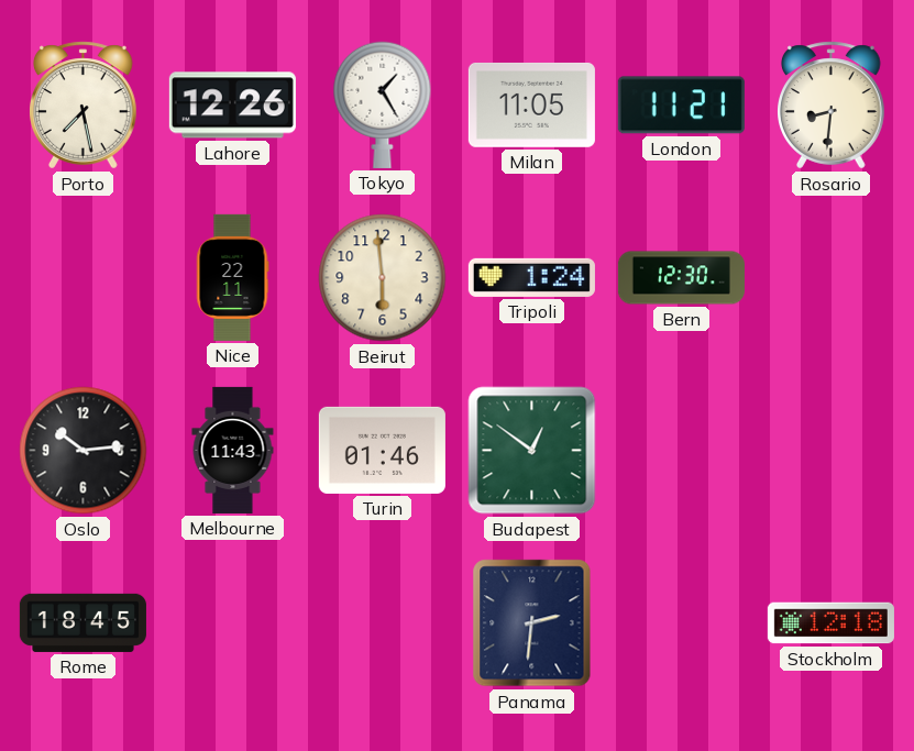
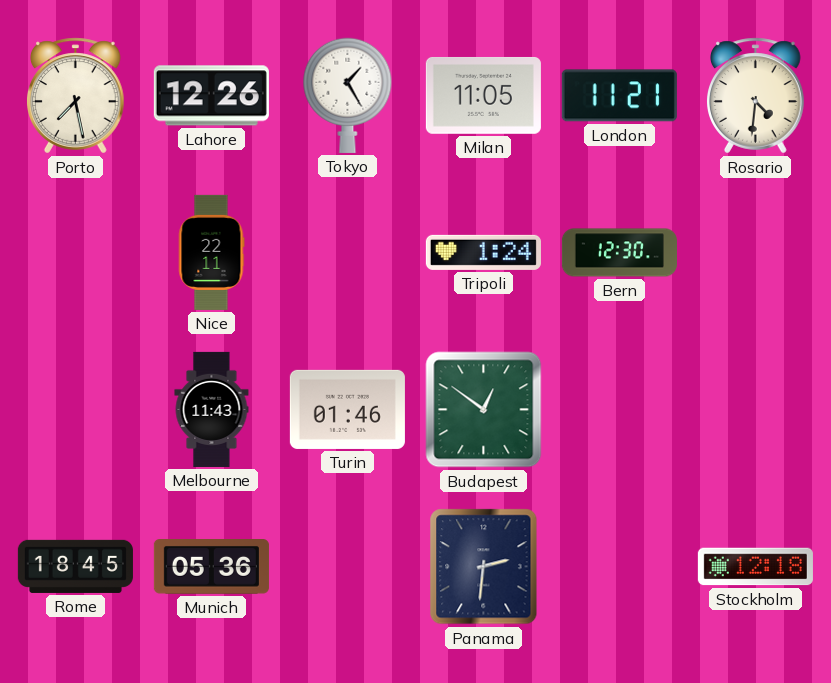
Rosario: 8:31 -> 4:31 (756, 96)
Beirut: 5:59 -> none (383, 278)
Oslo: 10:14 -> none (84, 451)
Munich: none -> 05:36 (211, 567)
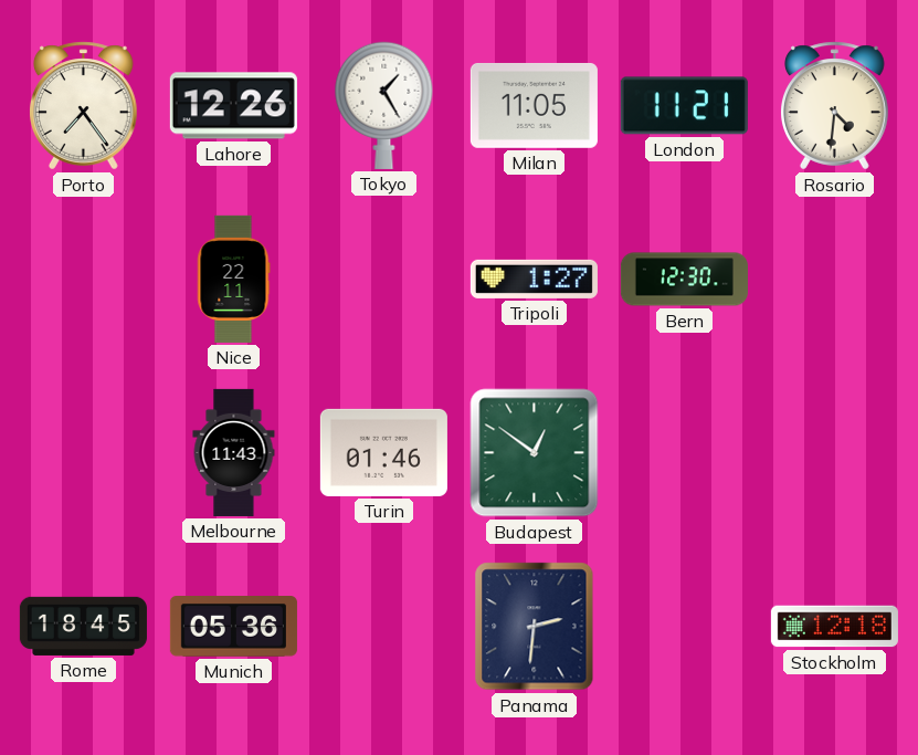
Porto: 7:28 -> 7:24 (84, 106)
Tripoli: 1:24 -> 1:27 (534, 279)
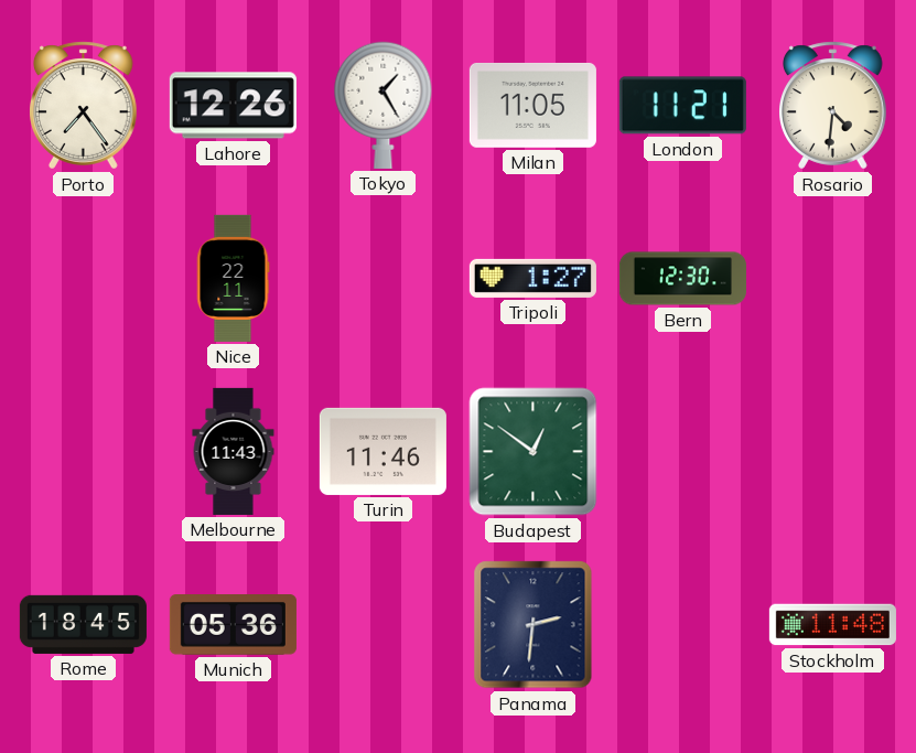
Turin: 01:46 -> 11:46 (382, 451)
Stockholm: 12:18 -> 11:48 (832, 625)
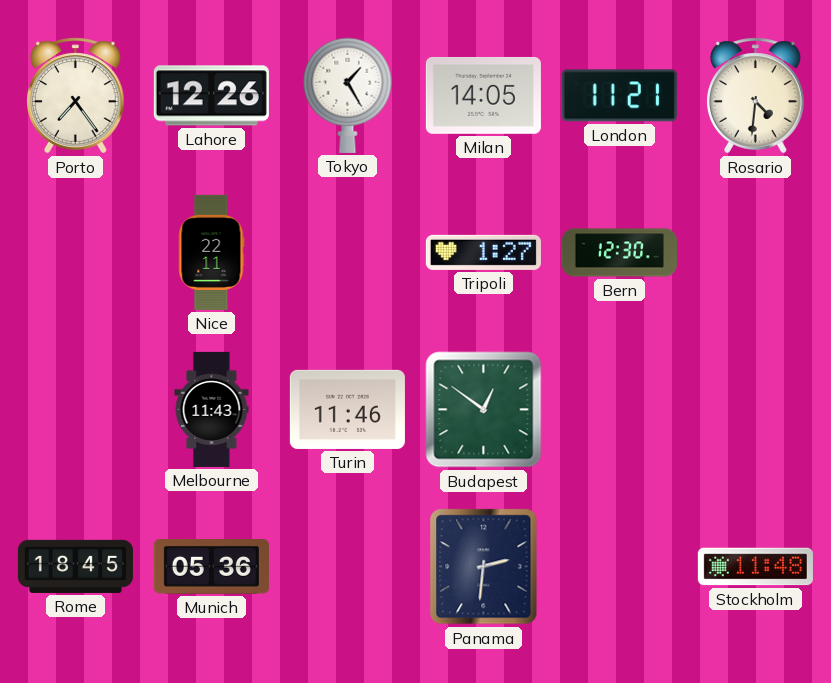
Milan: 11:05 -> 14:05 (483, 95)
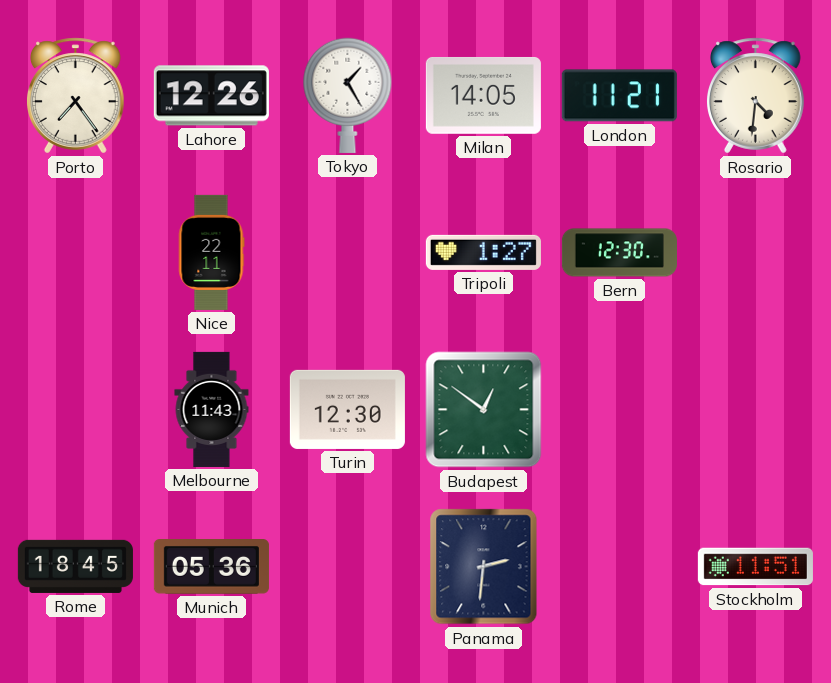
Turin: 11:46 -> 12:30 (347, 409)
Stockholm: 11:48 -> 11:51 (755, 567)
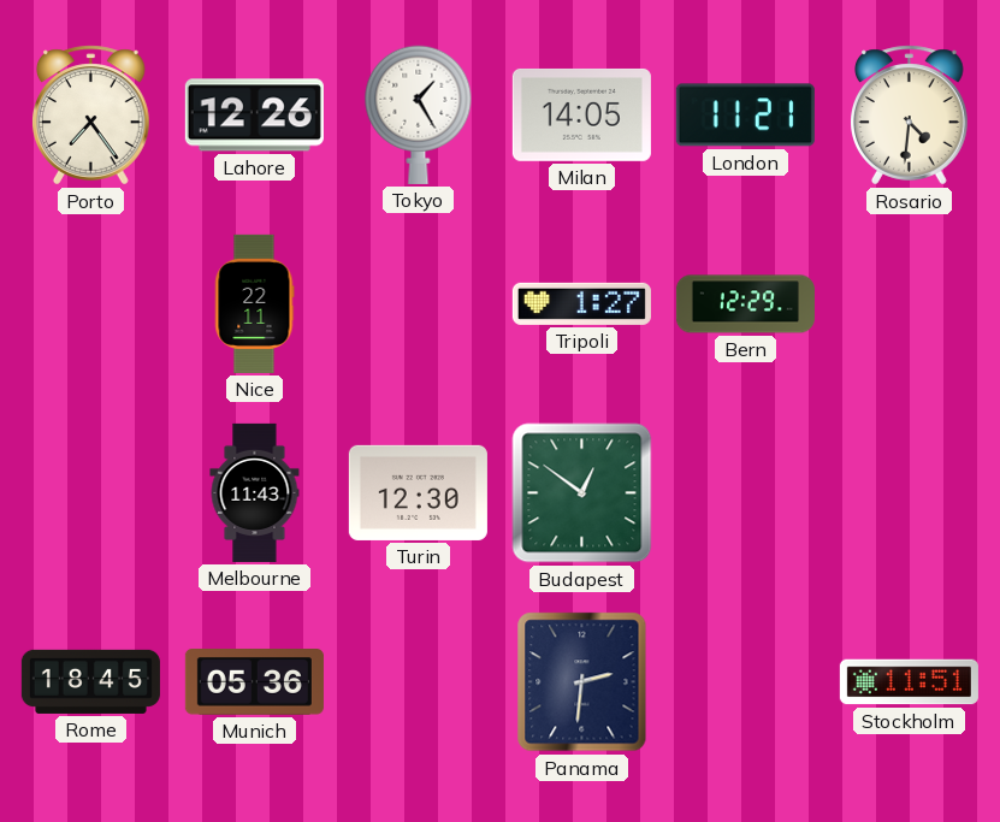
Bern: 12:30 -> 12:29 (745, 304)
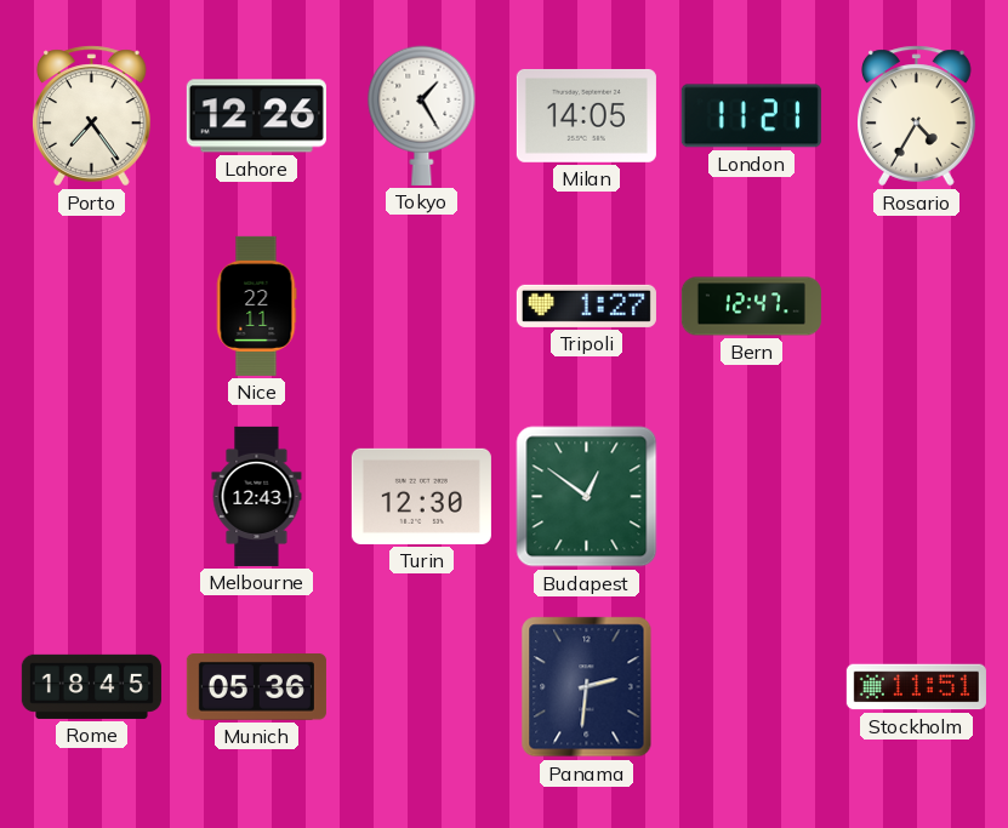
Rosario: 4:31 -> 4:35 (917, 116)
Bern: 12:29 -> 12:47 (751, 307)
Melbourne: 11:43 -> 12:43 (257, 496)
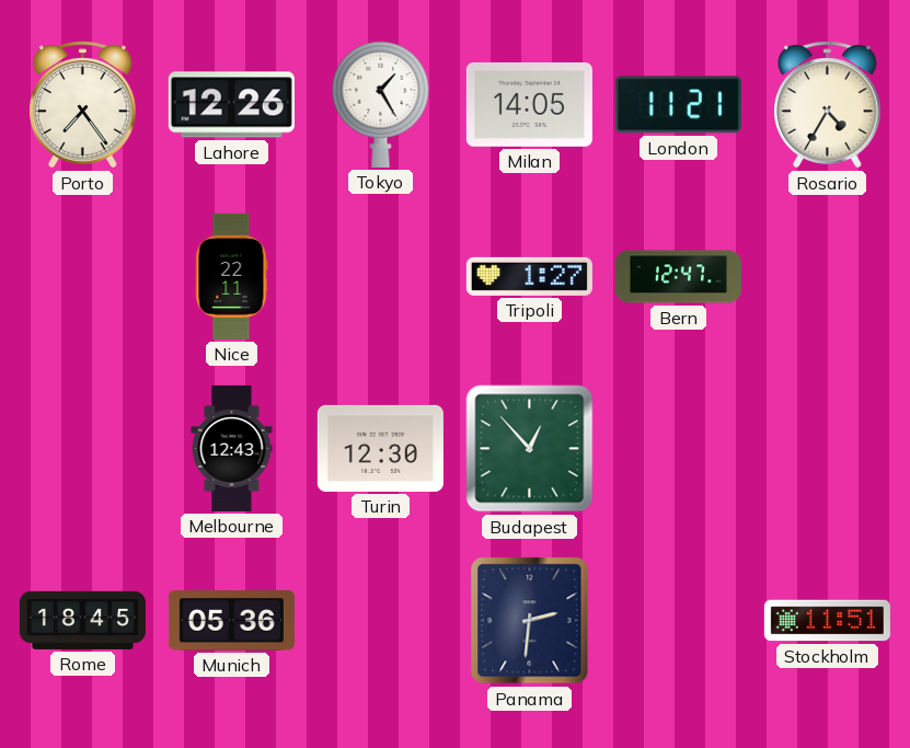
Budapest: 12:51 -> 12:53 (530, 449)
